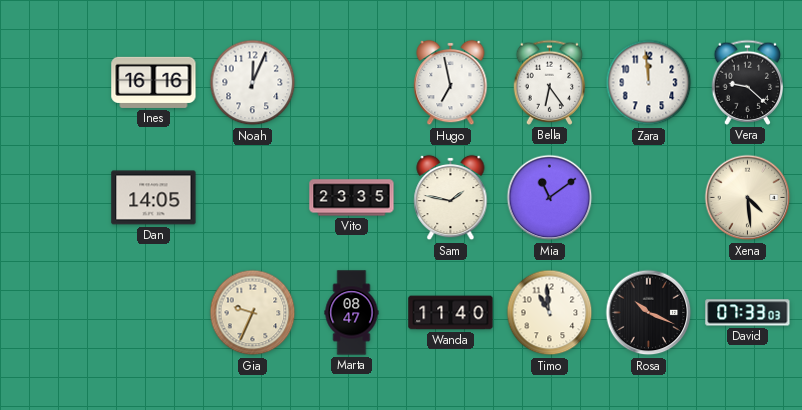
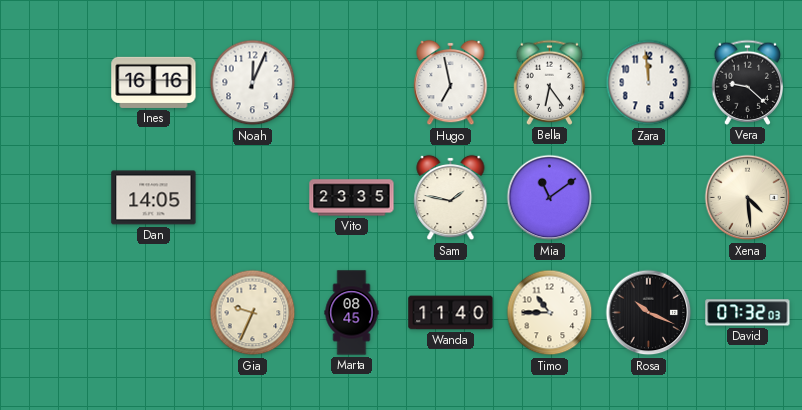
Marta: 08:47 -> 08:45 (352, 313)
Timo: 10:59 -> 10:45 (550, 313)
David: 07:33 -> 07:32 (748, 313)
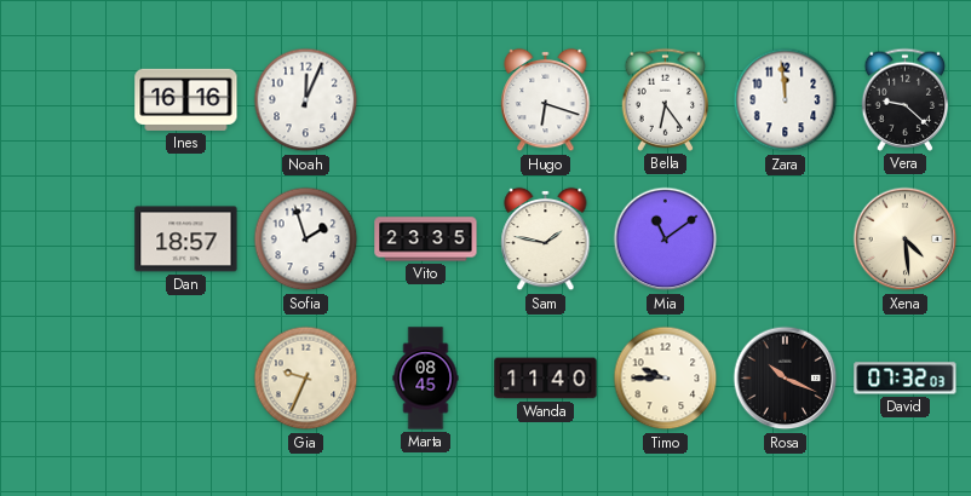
Hugo: 6:58 -> 6:18 (546, 100)
Dan: 14:05 -> 18:57 (186, 240)
Sofia: none -> 1:57 (306, 240)
Timo: 10:45 -> 9:45 (666, 379)
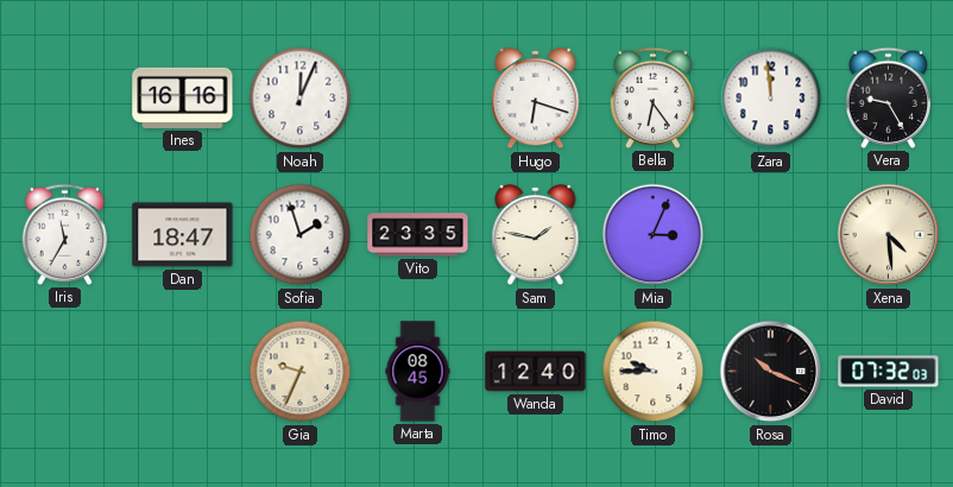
Vera: 9:22 -> 9:25 (889, 97)
Iris: none -> 11:35 (65, 234)
Dan: 18:57 -> 18:47 (183, 235)
Mia: 11:09 -> 3:04 (654, 235)
Wanda: 11:40 -> 12:40 (536, 372)
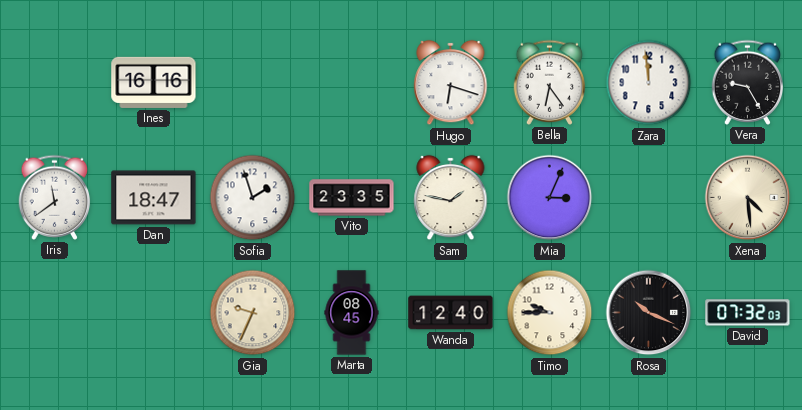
Noah: 12:04 -> none (301, 99)
Iris: 11:35 -> 11:39 (55, 197)
